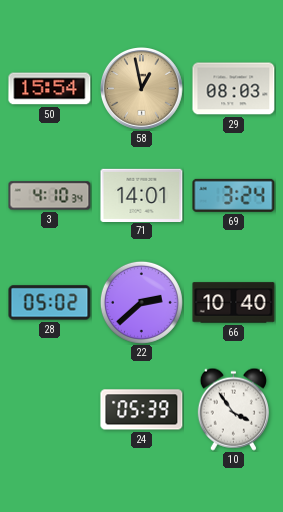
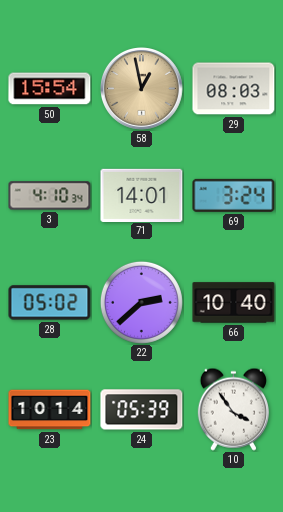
23: none -> 10:14 (50, 410)
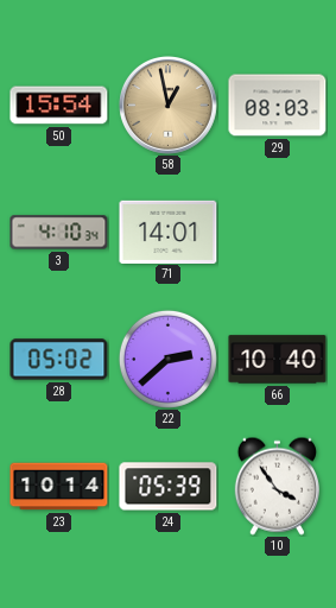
69: 3:24 -> none (234, 195)
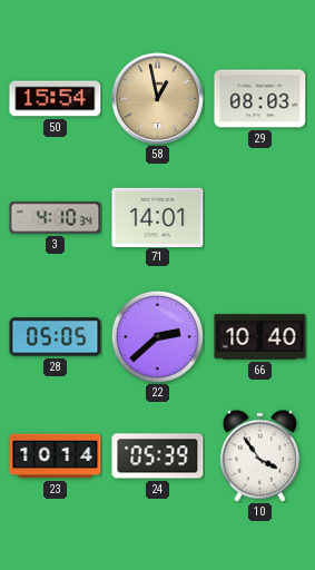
28: 05:02 -> 05:05 (56, 337)
